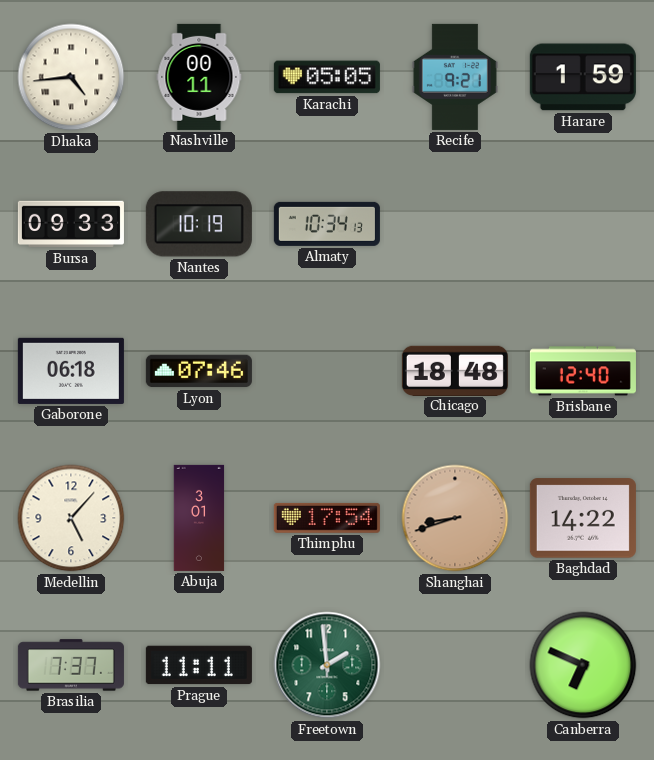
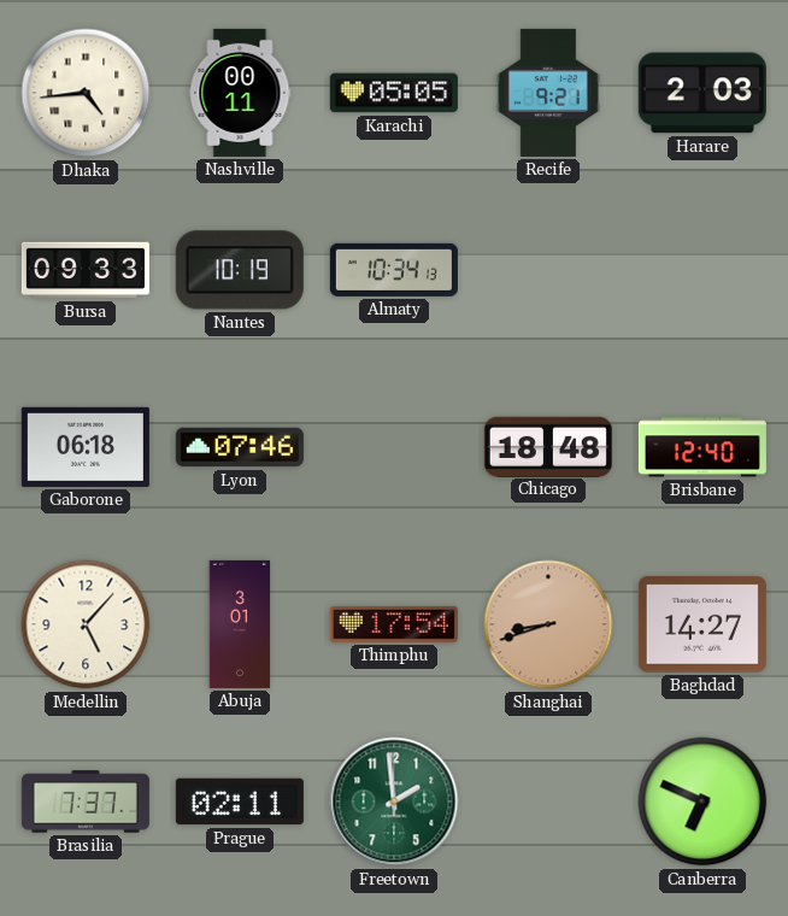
Harare: 1:59 -> 2:03 (702, 93)
Baghdad: 14:22 -> 14:27 (702, 624)
Prague: 11:11 -> 02:11 (240, 801)
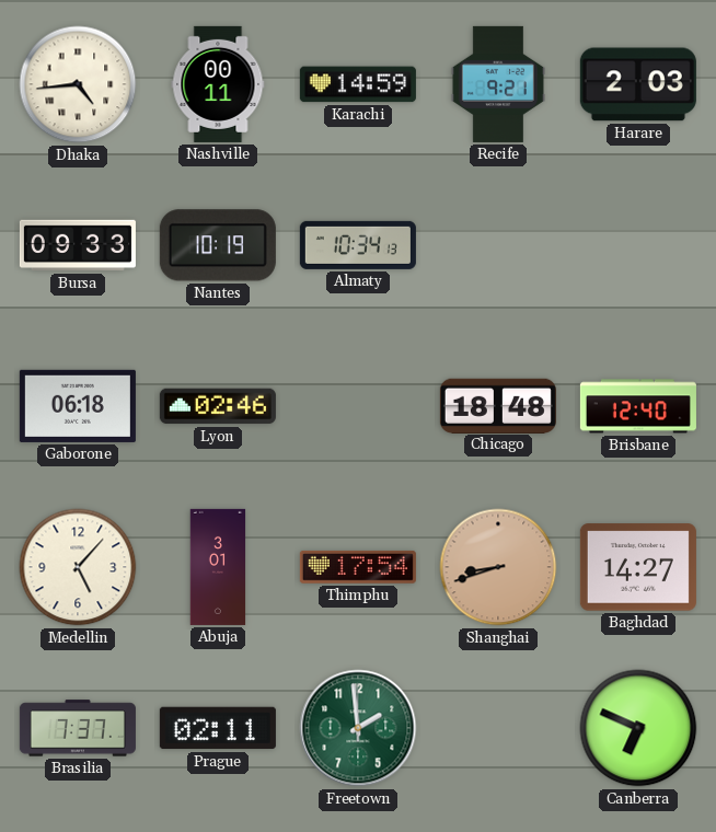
Karachi: 05:05 -> 14:59 (358, 84)
Lyon: 07:46 -> 02:46 (218, 406)
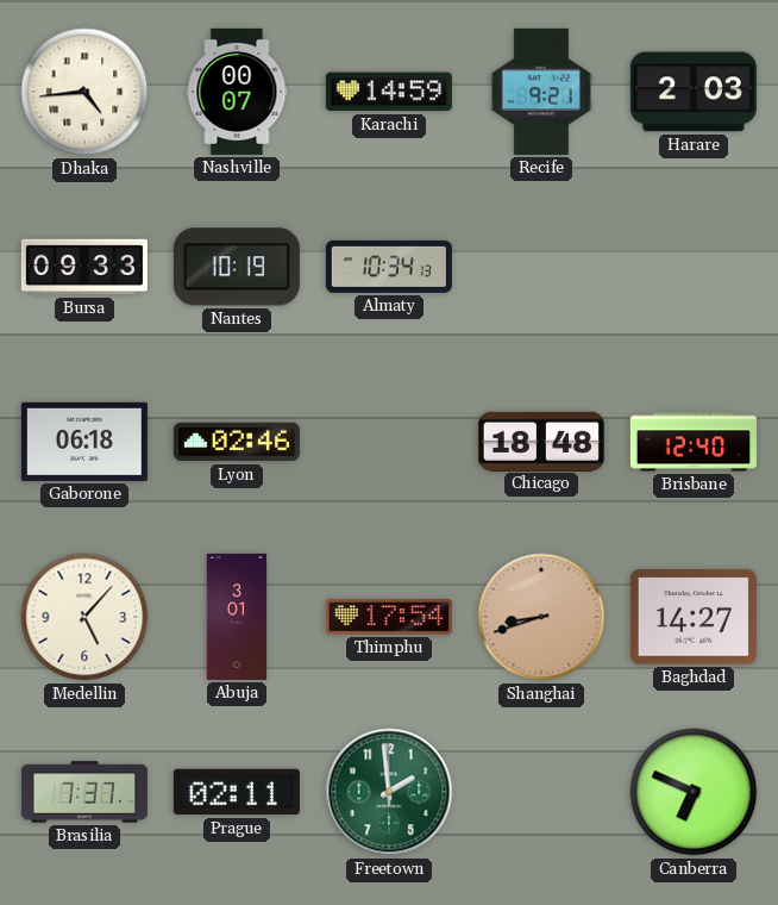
Nashville: 00:11 -> 00:07 (237, 92)
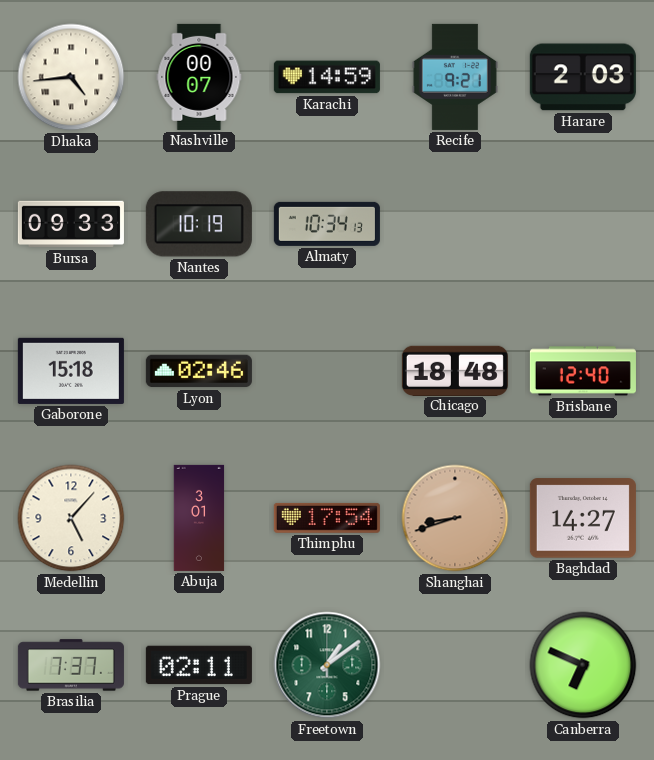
Gaborone: 06:18 -> 15:18 (71, 371)
Freetown: 1:59 -> 1:09 (327, 665)
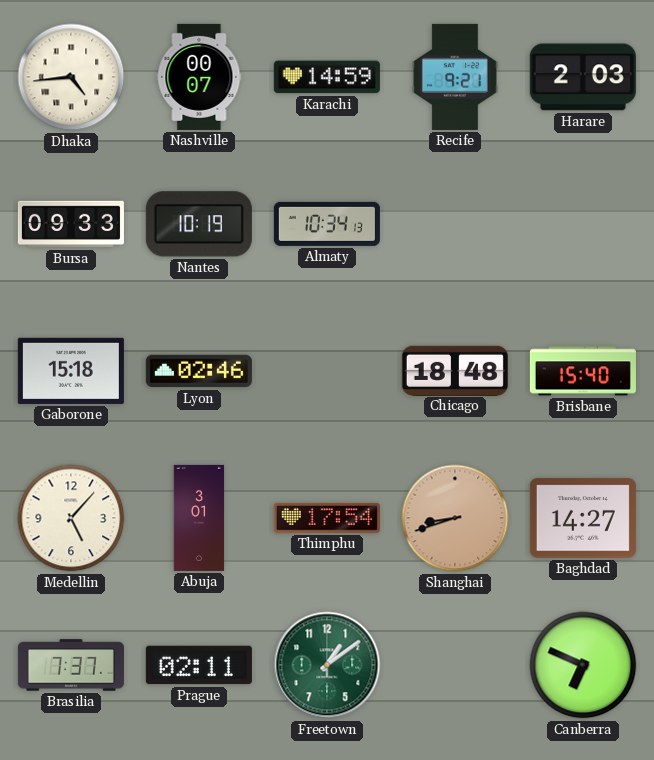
Brisbane: 12:40 -> 15:40 (583, 371)
